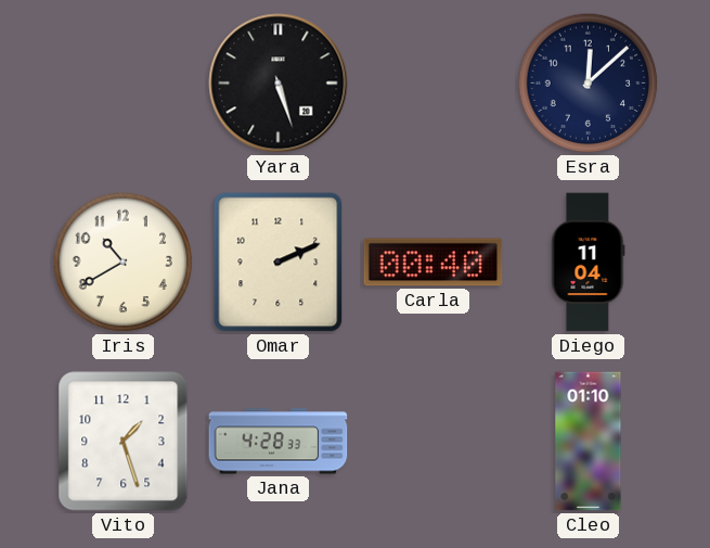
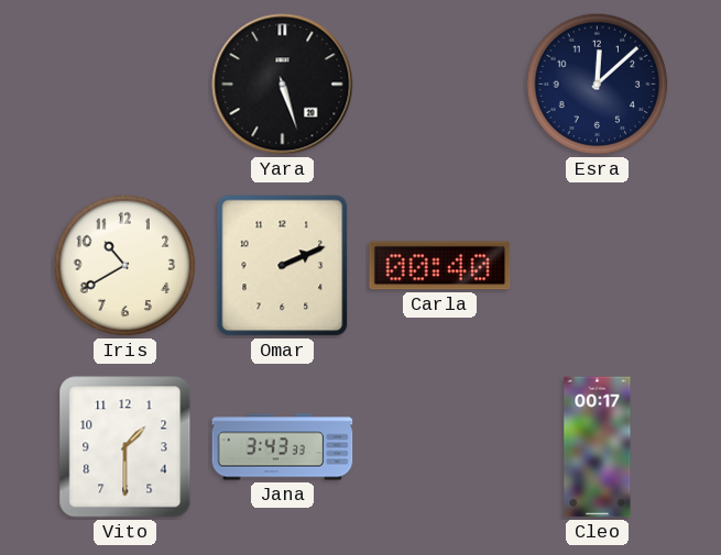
Diego: 11:04 -> none (589, 263)
Vito: 1:27 -> 1:30 (125, 447)
Jana: 4:28 -> 3:43 (283, 447)
Cleo: 01:10 -> 00:17 (598, 447)
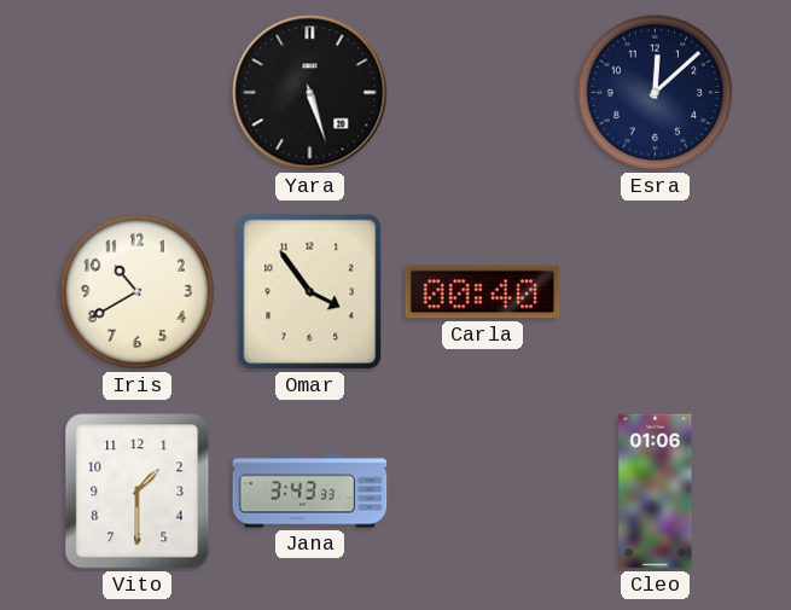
Omar: 2:11 -> 3:54 (310, 292)
Cleo: 00:17 -> 01:06 (656, 492)
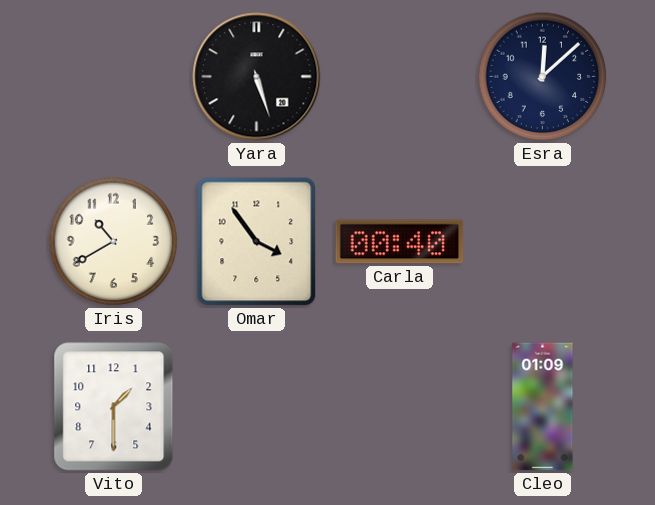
Jana: 3:43 -> none (310, 492)
Cleo: 01:06 -> 01:09 (543, 407)
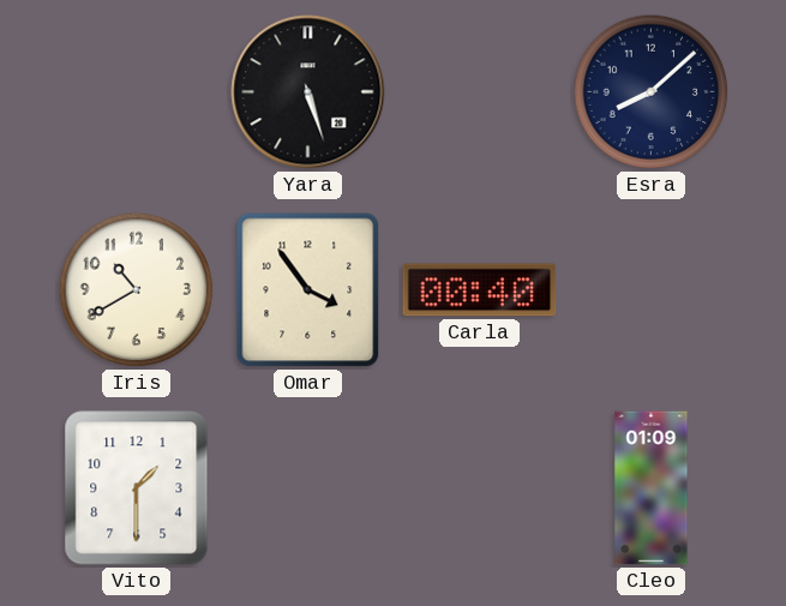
Esra: 12:08 -> 8:08 (652, 92)
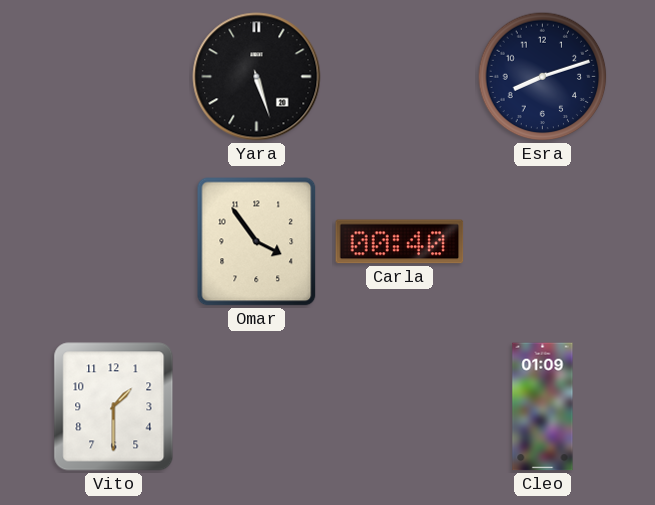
Esra: 8:08 -> 8:12 (543, 77)
Iris: 10:40 -> none (137, 290)
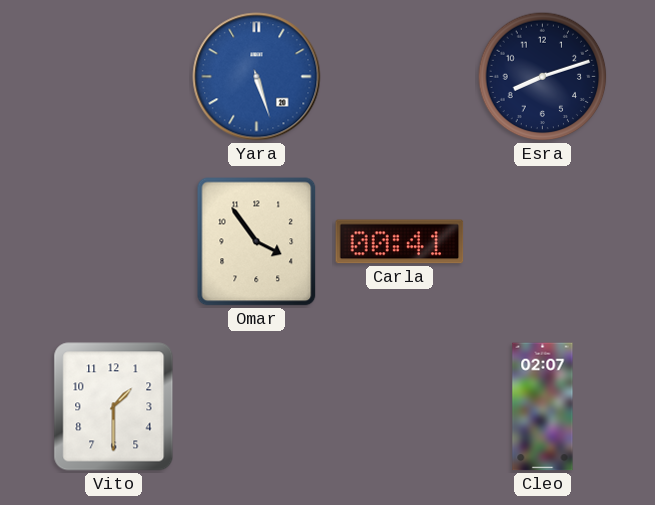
Yara dial: black -> blue (257, 77)
Carla: 00:40 -> 00:41 (400, 242)
Cleo: 01:09 -> 02:07 (543, 407)
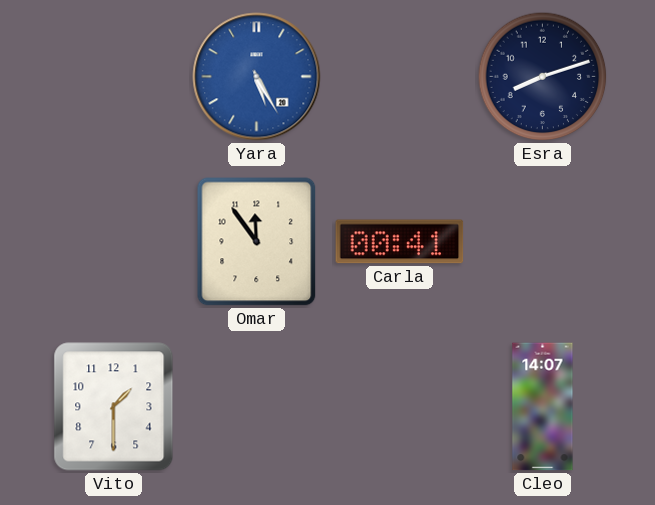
Yara: 5:27 -> 5:25 (257, 77)
Omar: 3:54 -> 11:54 (257, 242)
Cleo: 02:07 -> 14:07 (543, 407)
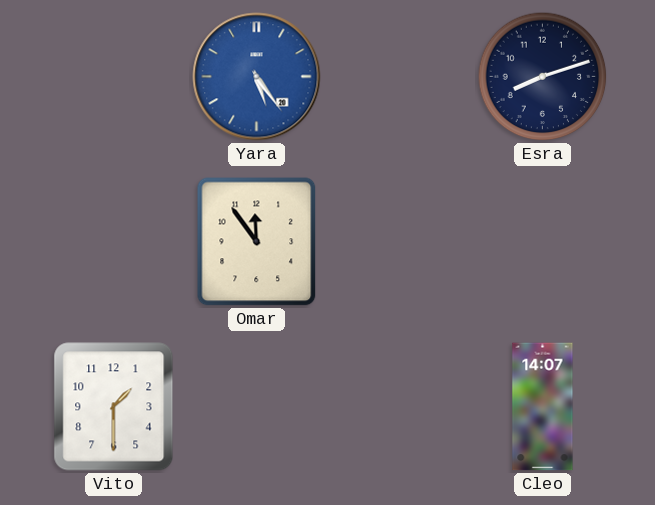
Yara: 5:25 -> 5:24 (257, 77)
Carla: 00:41 -> none (400, 242)
